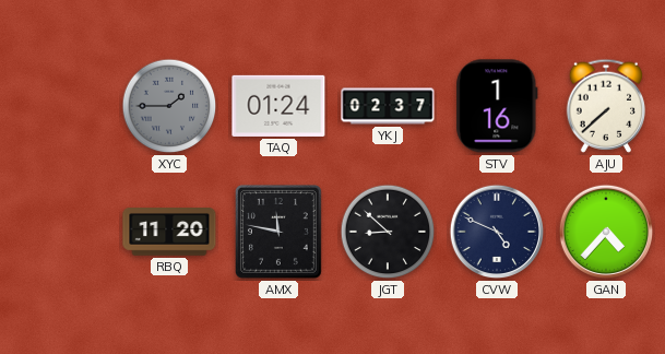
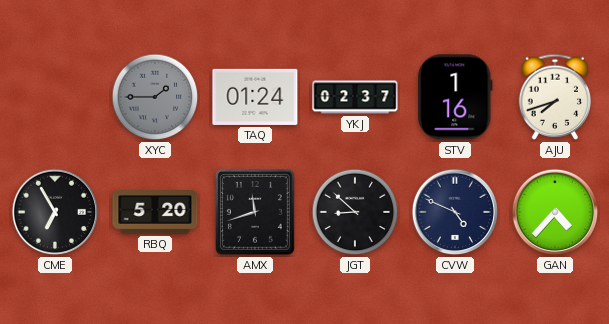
AJU: 7:38 -> 7:42 (554, 97)
CME: none -> 6:55 (55, 212)
RBQ: 11:20 -> 5:20 (155, 213)
AMX: 11:47 -> 11:42 (255, 213)
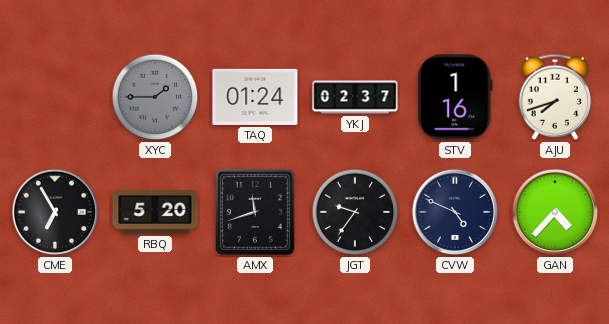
JGT: 8:52 -> 9:36 (355, 212)
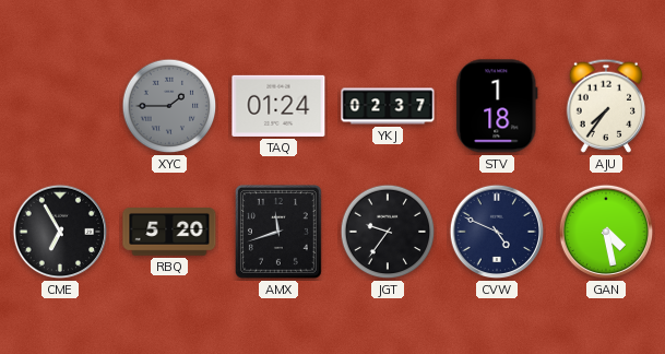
STV: 1:16 -> 1:18 (497, 106)
AJU: 7:42 -> 7:36 (605, 106)
GAN: 4:37 -> 4:28 (606, 232)
